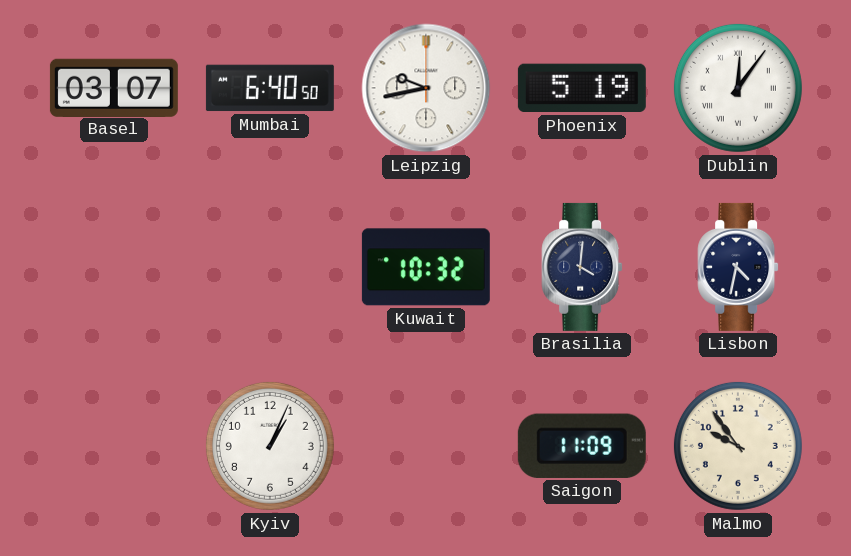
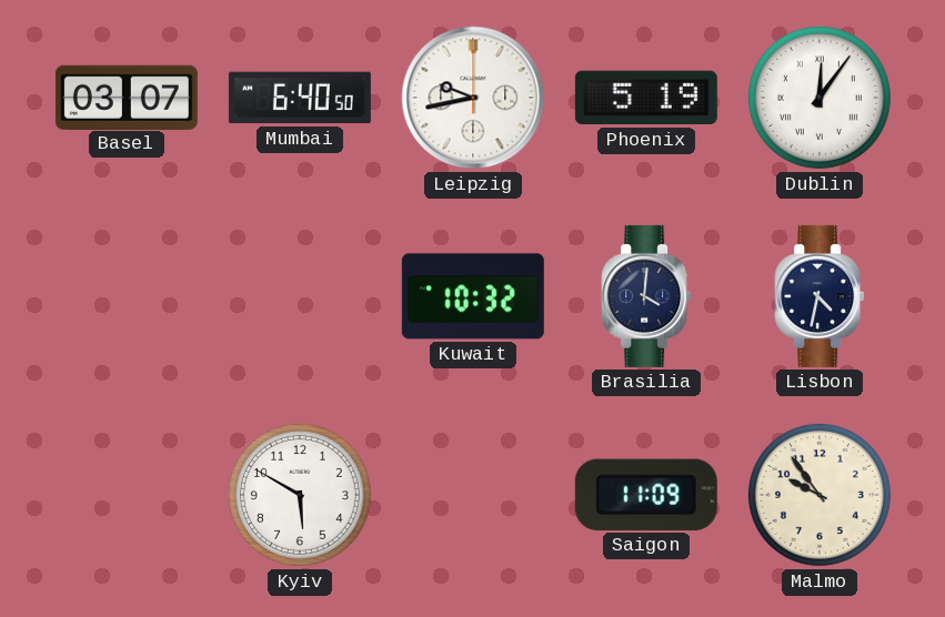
Kyiv: 1:04 -> 5:50 (300, 495)
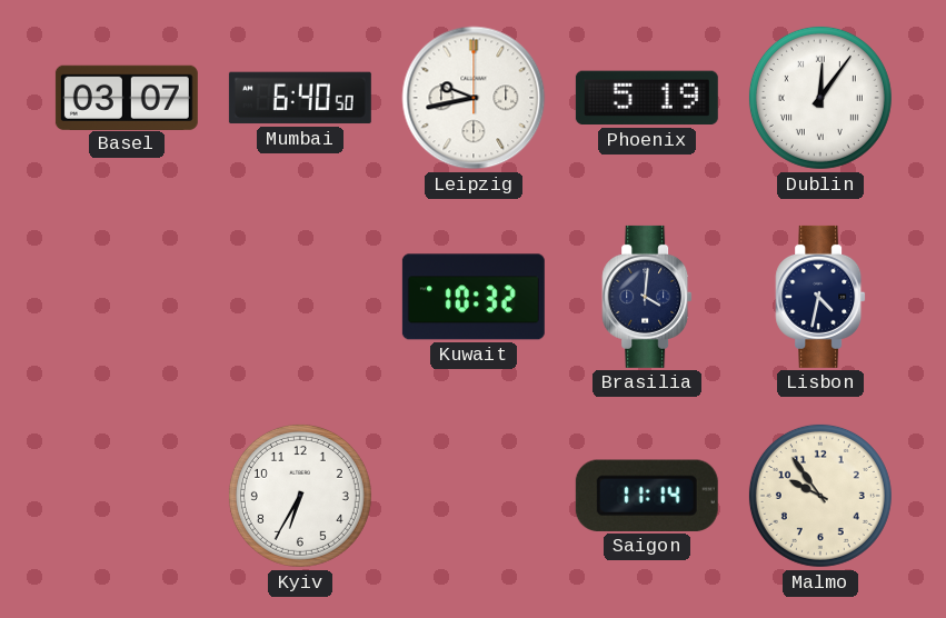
Kyiv: 5:50 -> 6:35 (300, 496)
Saigon: 11:09 -> 11:14 (647, 496)
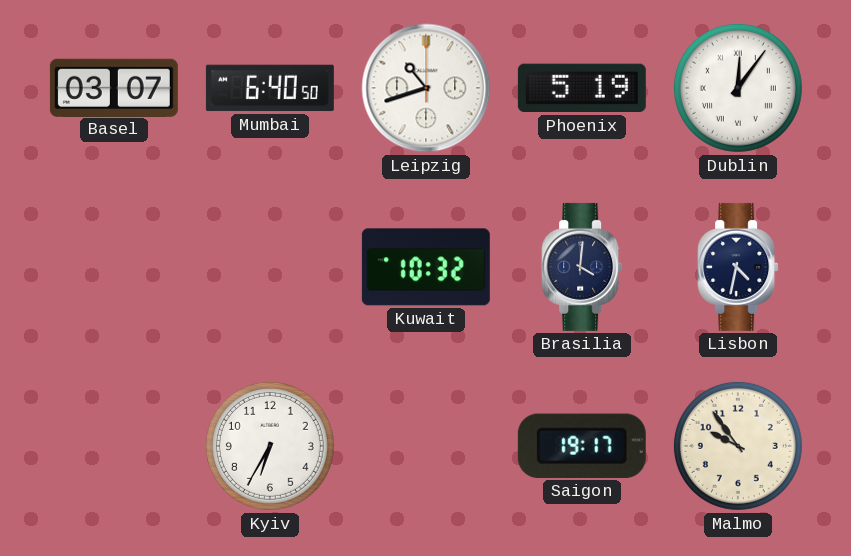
Leipzig: 9:43 -> 10:42 (426, 88)
Saigon: 11:14 -> 19:17 (582, 446)
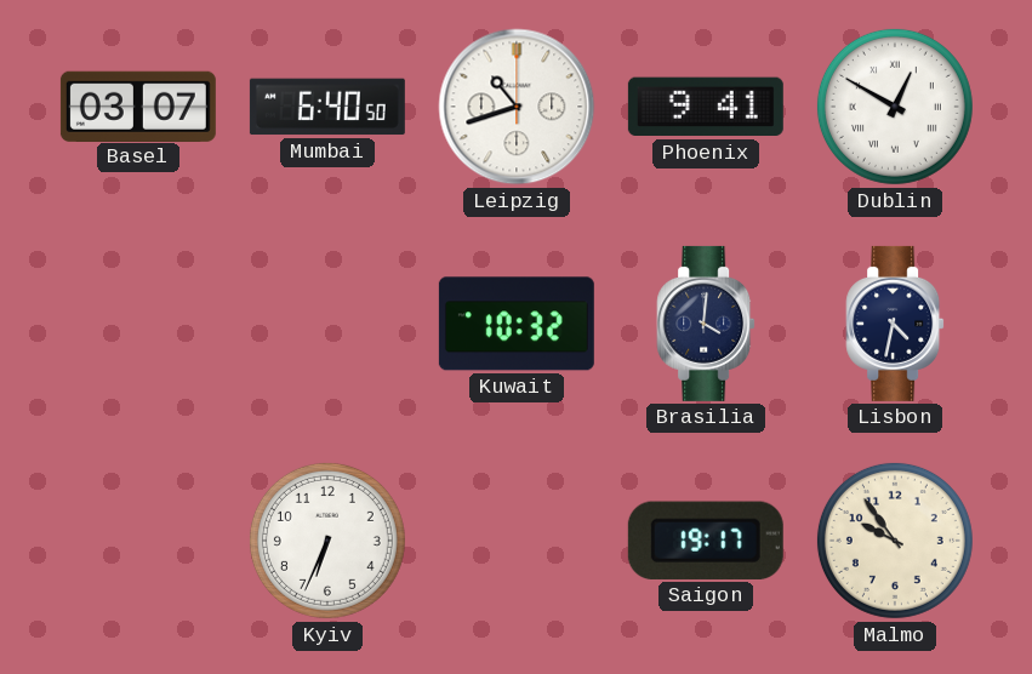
Phoenix: 5:19 -> 9:41 (706, 107)
Dublin: 12:06 -> 12:50 (895, 107)
Kyiv: 6:35 -> 6:34 (327, 541)
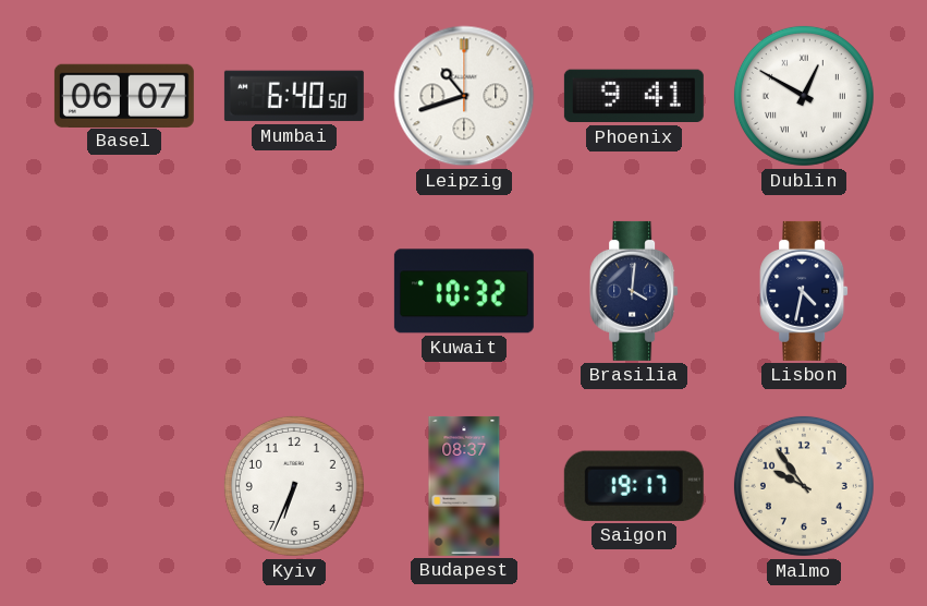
Basel: 03:07 -> 06:07 (124, 95)
Budapest: none -> 08:37 (464, 486)
